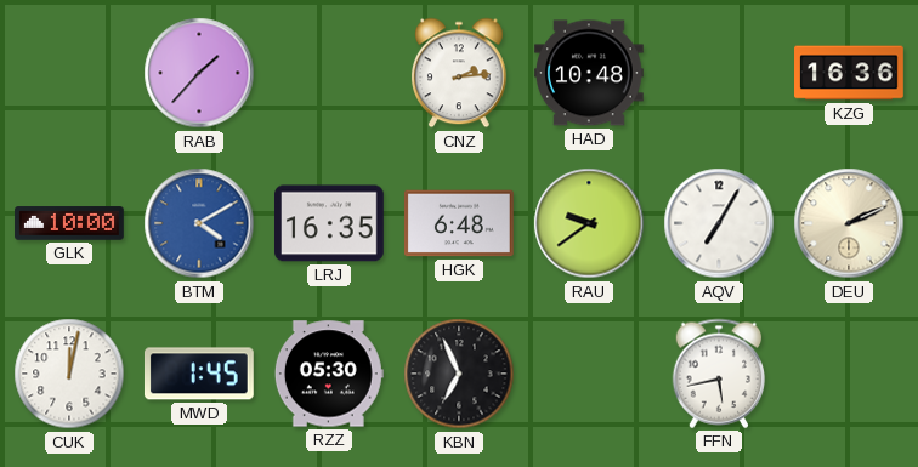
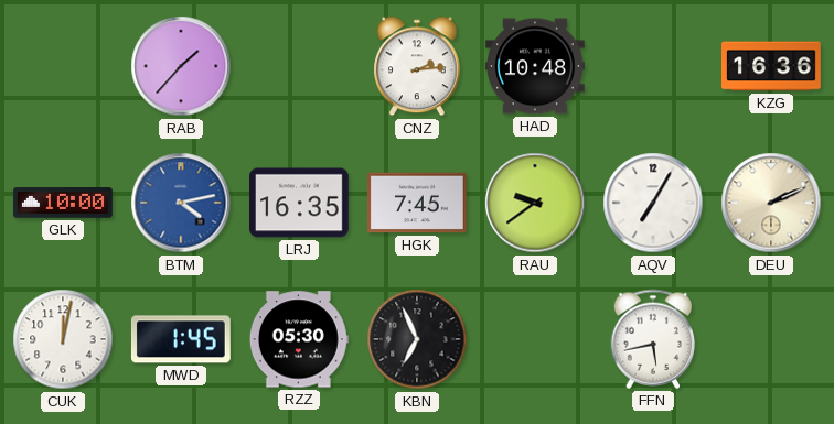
BTM: 4:10 -> 4:13 (181, 203)
HGK: 6:48 -> 7:45 (417, 203)
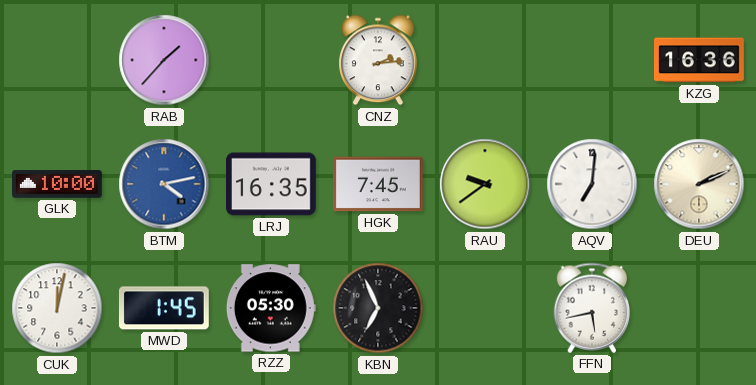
HAD: 10:48 -> none (536, 66)
AQV: 7:05 -> 7:01 (592, 184)
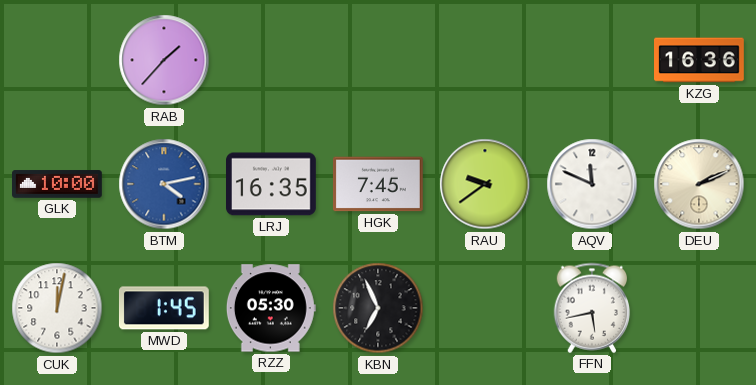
CNZ: 2:14 -> none (378, 60)
AQV: 7:01 -> 11:49 (592, 184)
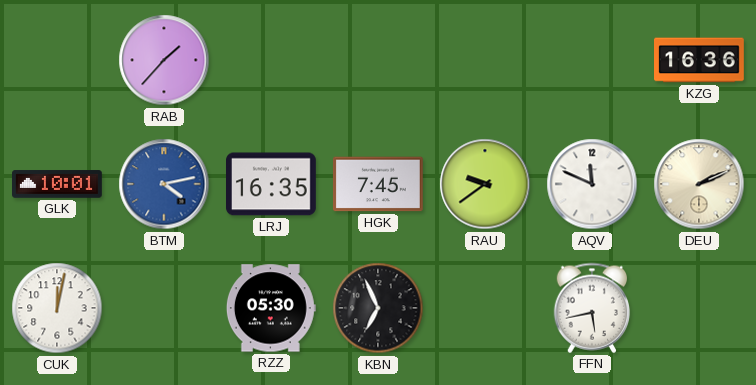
GLK: 10:00 -> 10:01 (58, 184)
MWD: 1:45 -> none (164, 308)
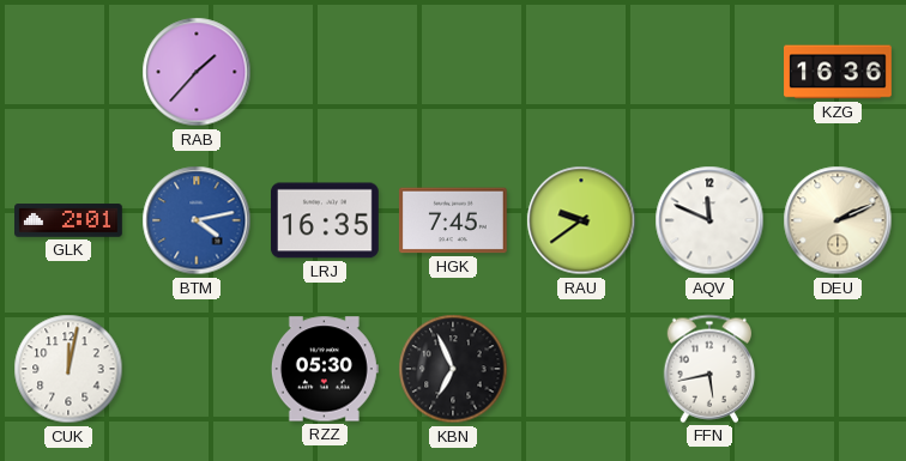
GLK: 10:01 -> 2:01 (70, 220)
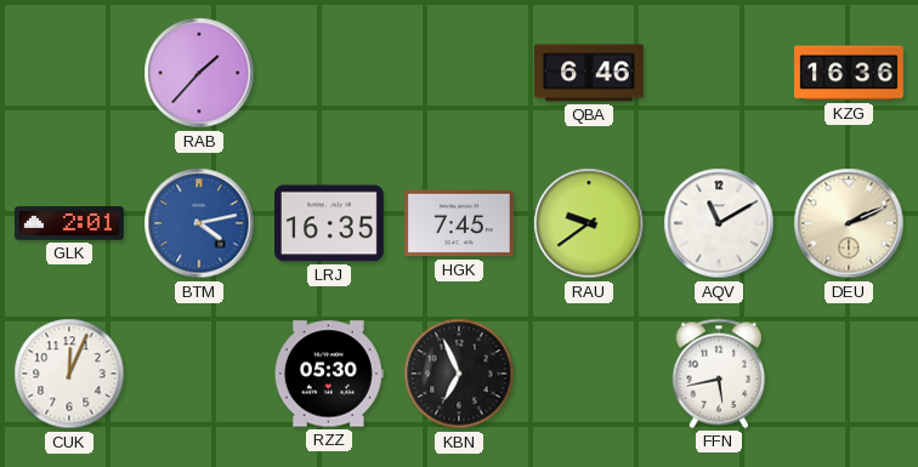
QBA: none -> 6:46 (590, 73)
AQV: 11:49 -> 11:10 (719, 223)
CUK: 12:02 -> 12:04 (69, 374)
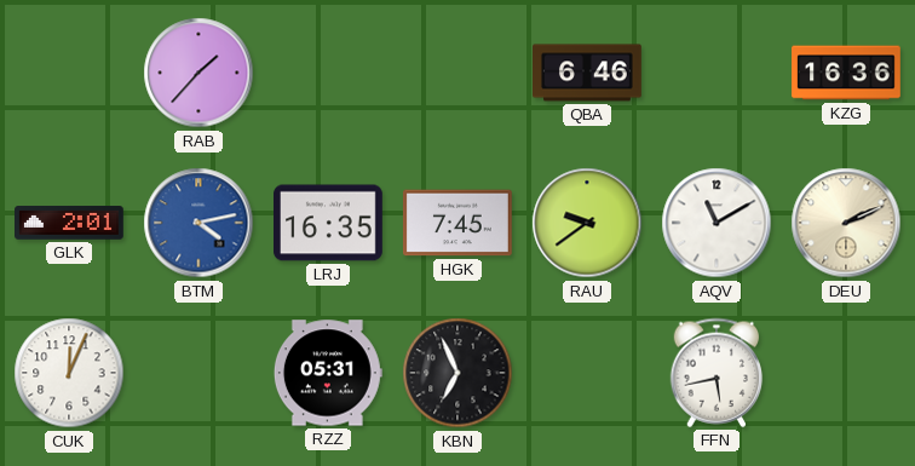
RZZ: 05:30 -> 05:31 (328, 373)
